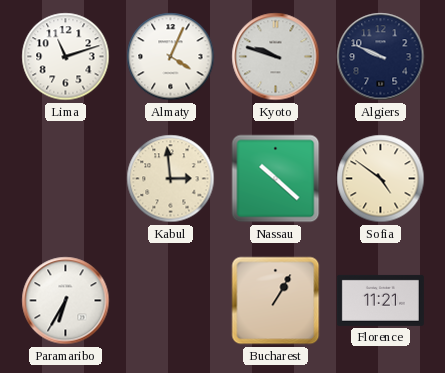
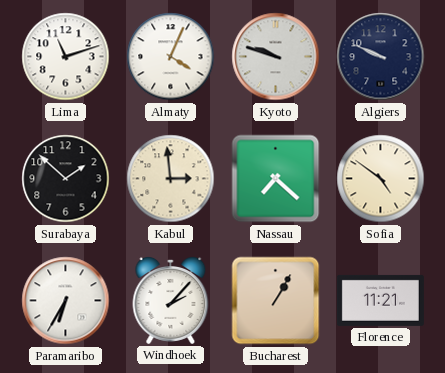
Surabaya: none -> 1:52 (66, 179)
Nassau: 10:22 -> 7:22 (276, 179)
Windhoek: none -> 2:07 (171, 301)
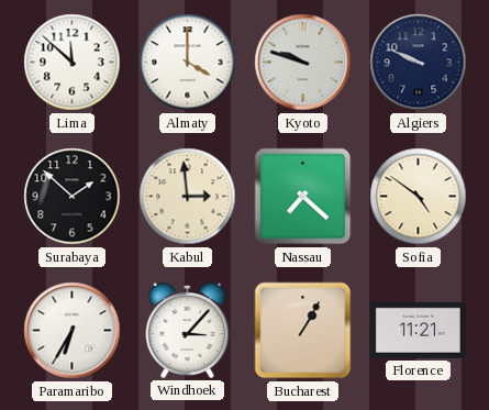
Lima: 11:12 -> 11:52 (73, 63)
Almaty: 4:04 -> 4:00 (188, 63)
Windhoek: 2:07 -> 3:07 (188, 331)
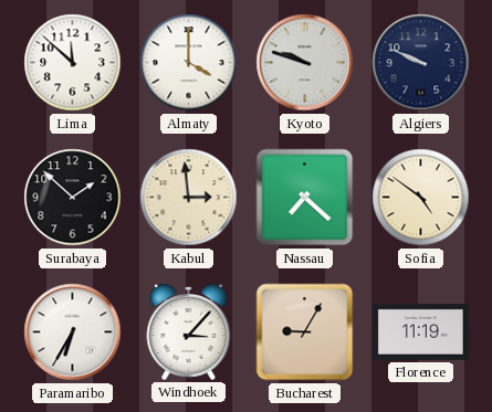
Bucharest: 1:05 -> 9:05 (305, 332)
Florence: 11:21 -> 11:19 (420, 331)
